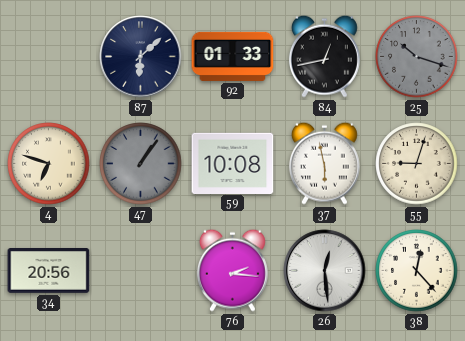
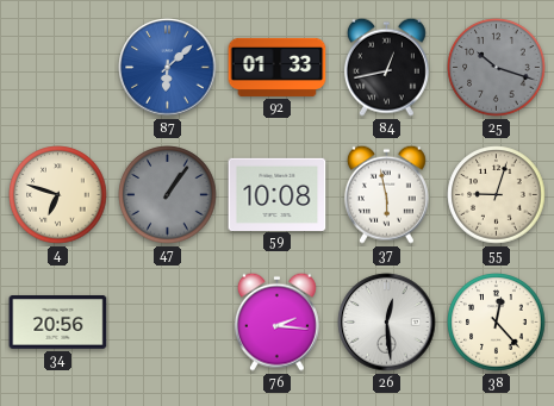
87 dial: navy -> blue (168, 68)
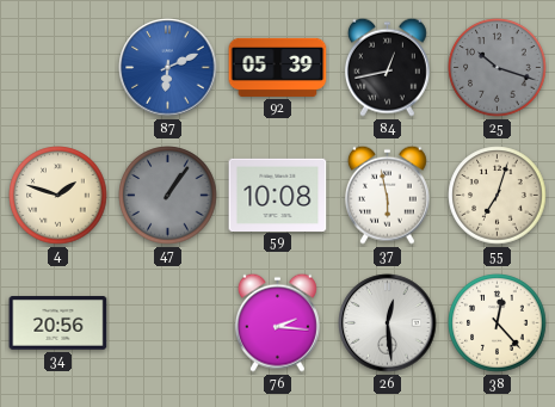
87: 6:08 -> 6:11 (168, 68)
92: 01:33 -> 05:39 (278, 67)
4: 6:48 -> 1:48 (58, 196)
55: 9:03 -> 7:03 (498, 196)
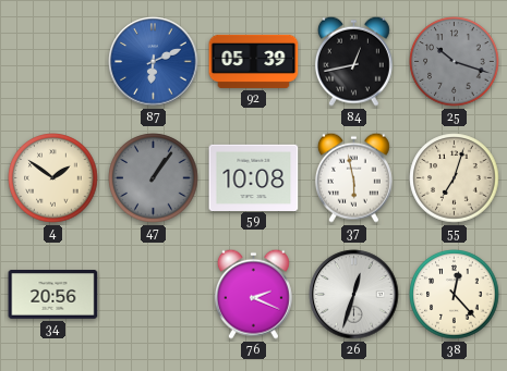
4: 1:48 -> 1:51 (53, 178)
76: 2:16 -> 2:19 (253, 294)
26: 12:29 -> 12:33 (354, 295)
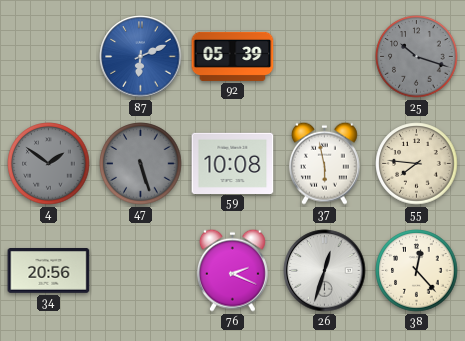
84: 12:43 -> none (353, 61)
4 dial: cream -> grey (49, 164)
47: 1:06 -> 5:27 (141, 164)
55: 7:03 -> 7:46 (417, 164)
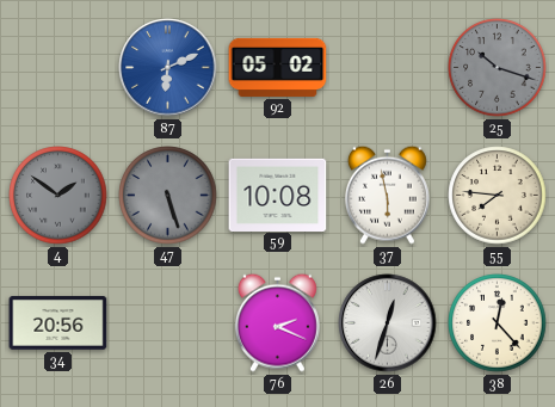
92: 05:39 -> 05:02 (278, 67)
